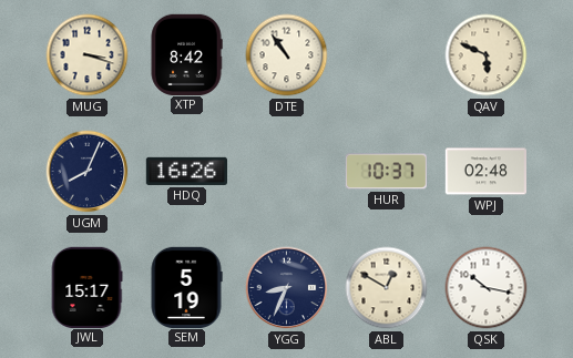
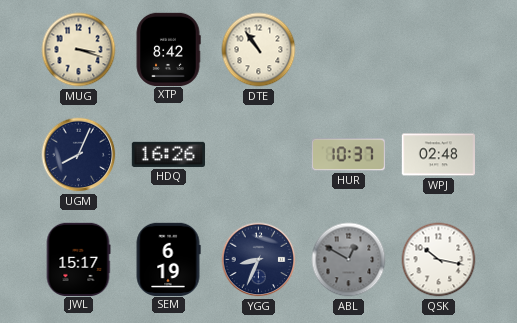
QAV: 5:49 -> none (487, 55)
SEM: 5:19 -> 6:19 (168, 259)
ABL dial: cream -> grey (349, 260)
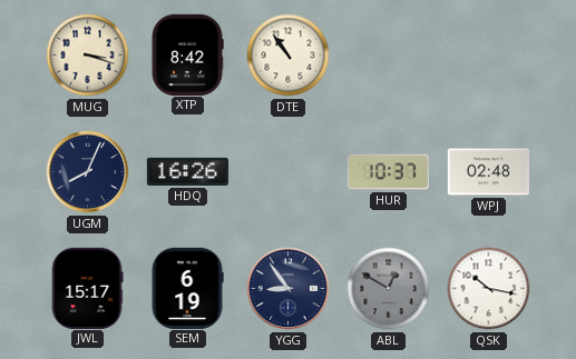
YGG: 8:34 -> 8:54 (289, 289)
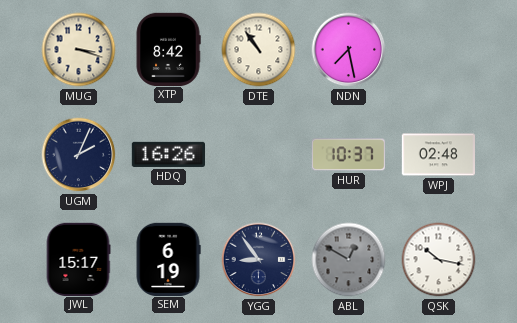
NDN: none -> 7:28 (349, 50)
UGM: 8:04 -> 2:04 (79, 155)
